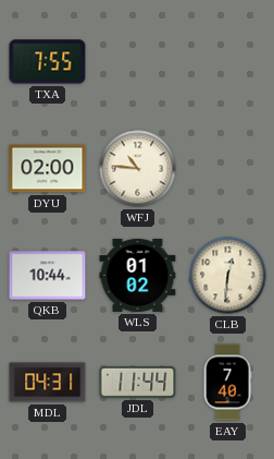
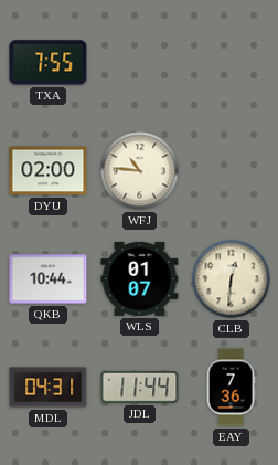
WLS: 01:02 -> 01:07 (140, 278)
EAY: 7:40 -> 7:36 (231, 388)
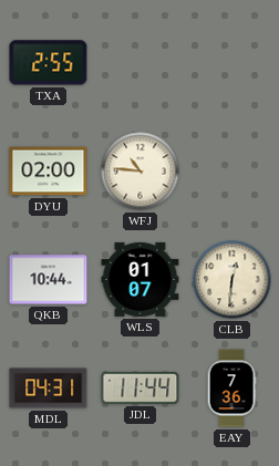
TXA: 7:55 -> 2:55 (49, 63)
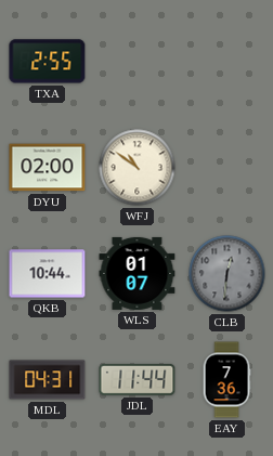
WFJ: 10:46 -> 10:51 (138, 168)
CLB dial: cream -> grey (227, 274)
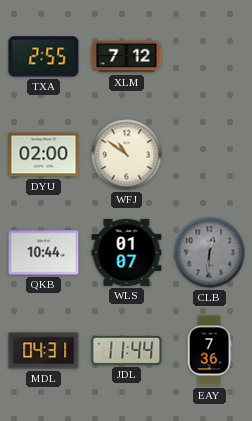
XLM: none -> 7:12 (127, 57)
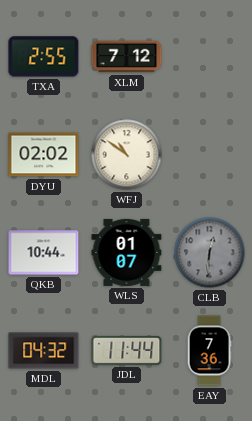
DYU: 02:00 -> 02:02 (44, 155)
MDL: 04:31 -> 04:32 (44, 351)
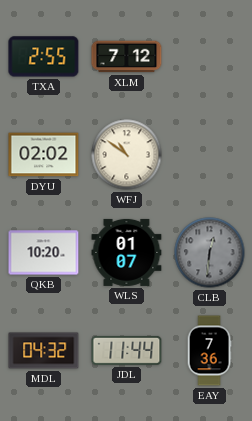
QKB: 10:44 -> 10:20 (44, 253)
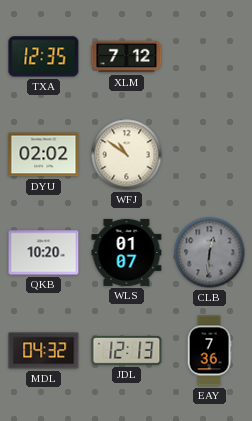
TXA: 2:55 -> 12:35 (44, 57)
JDL: 11:44 -> 12:13 (127, 350)
